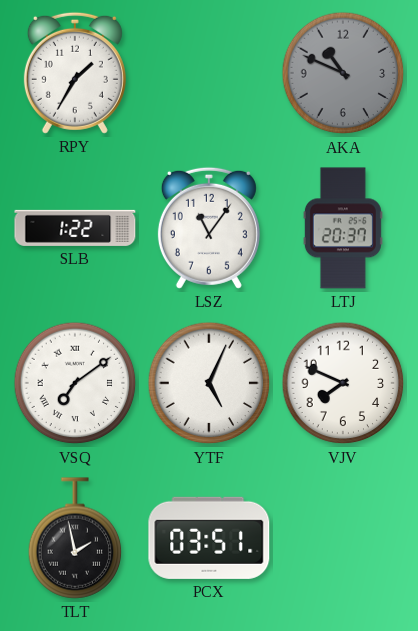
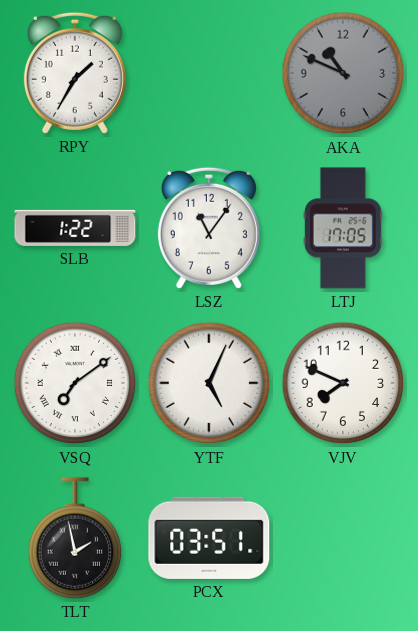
LTJ: 20:37 -> 17:05 (343, 228)
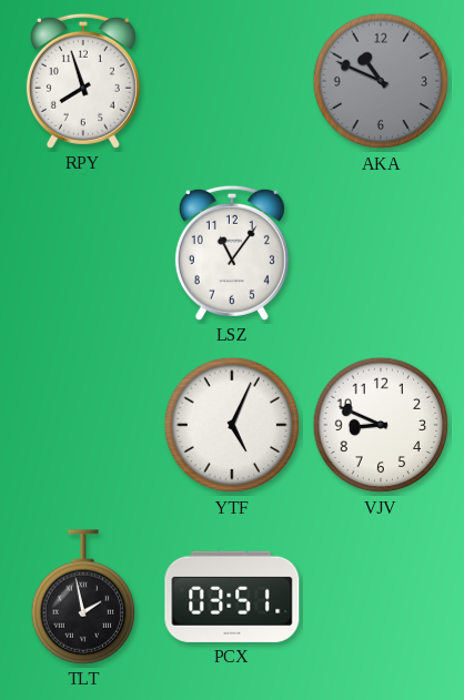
RPY: 1:35 -> 7:57 (83, 81)
SLB: 1:22 -> none (75, 228)
LTJ: 17:05 -> none (343, 228)
VSQ: 7:09 -> none (75, 383)
VJV: 7:49 -> 8:49 (381, 425)
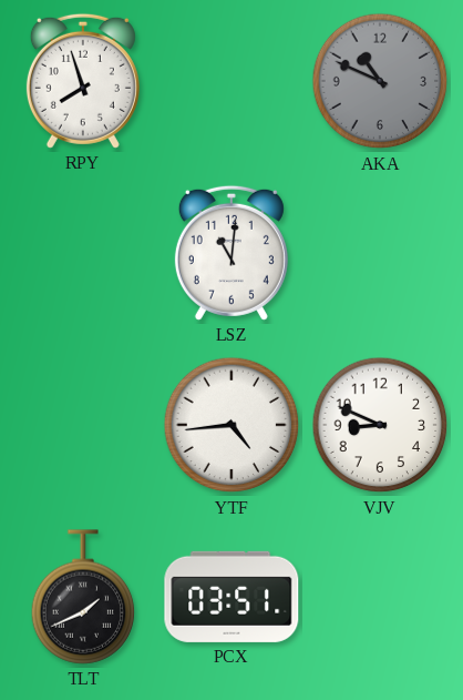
LSZ: 11:06 -> 11:01 (231, 253)
YTF: 5:04 -> 4:44 (231, 425)
TLT: 1:58 -> 1:41 (83, 597)
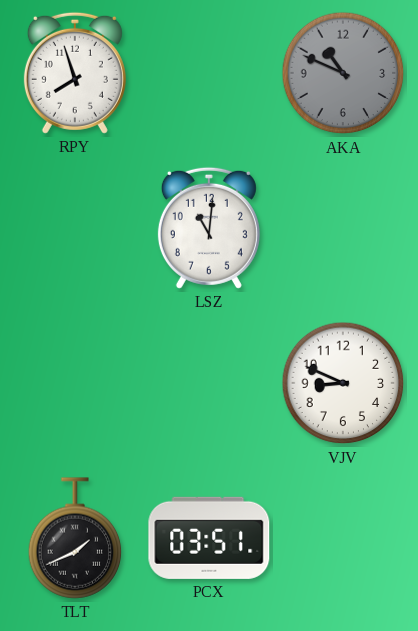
YTF: 4:44 -> none (231, 425)
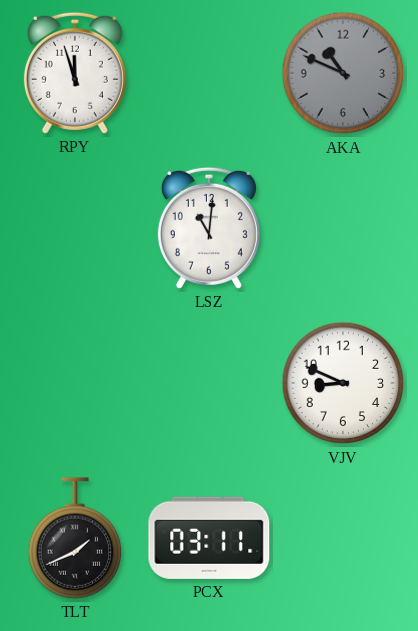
RPY: 7:57 -> 11:57 (75, 73)
PCX: 03:51 -> 03:11 (209, 538)
